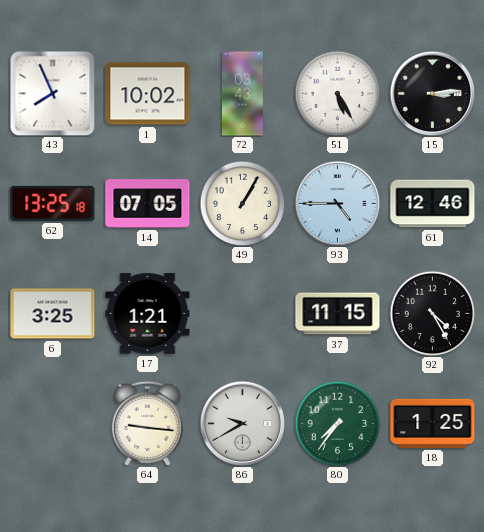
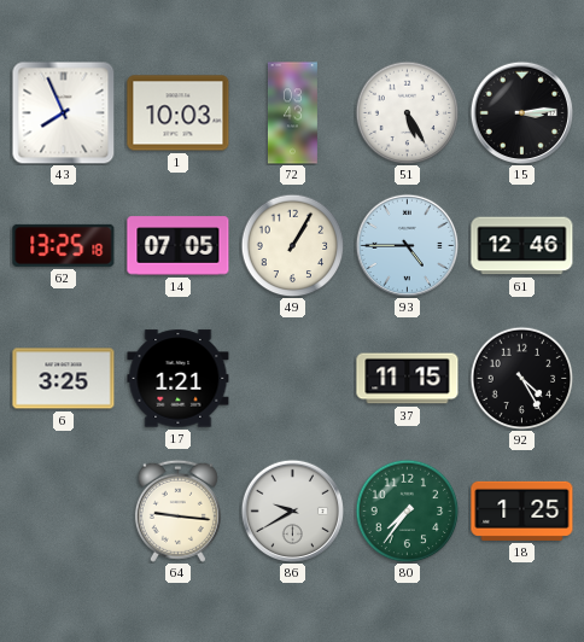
1: 10:02 -> 10:03 (179, 113)
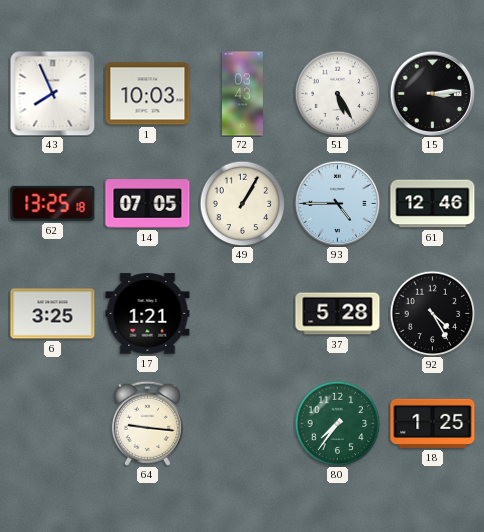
37: 11:15 -> 5:28 (338, 314)
86: 9:40 -> none (292, 510)
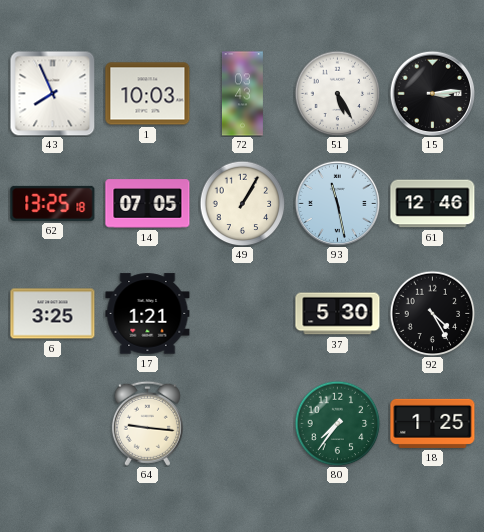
93: 4:45 -> 11:28 (337, 203)
37: 5:28 -> 5:30 (338, 314)
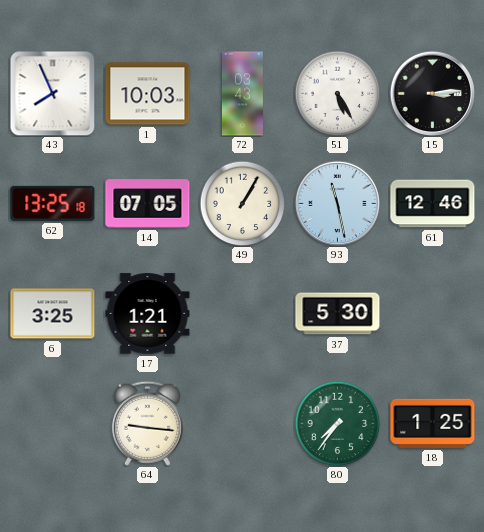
92: 4:25 -> none (432, 313)
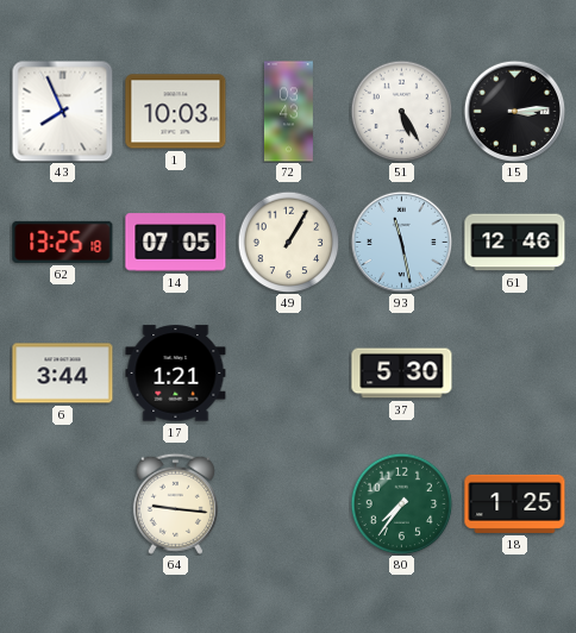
6: 3:25 -> 3:44 (63, 374)
